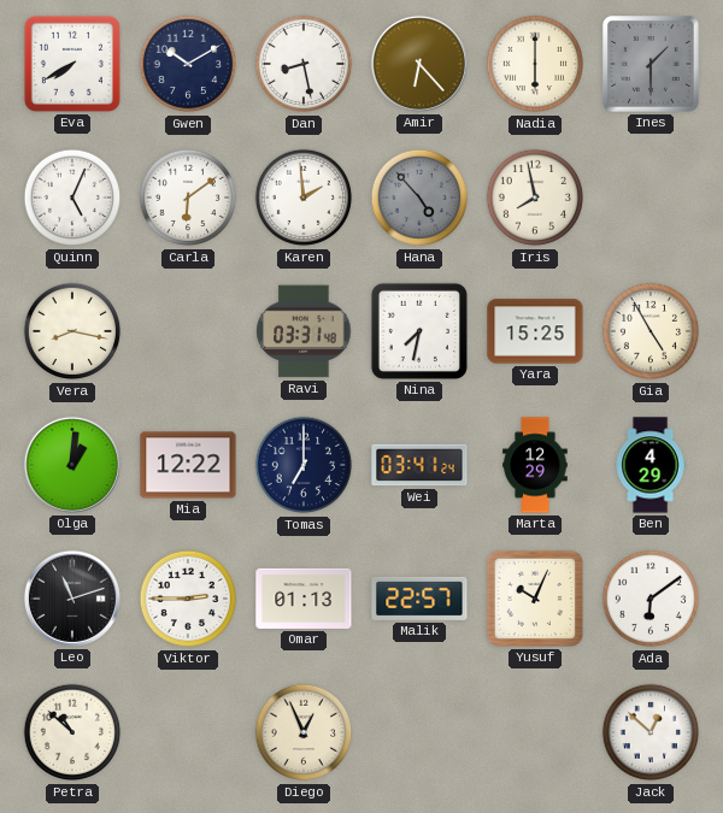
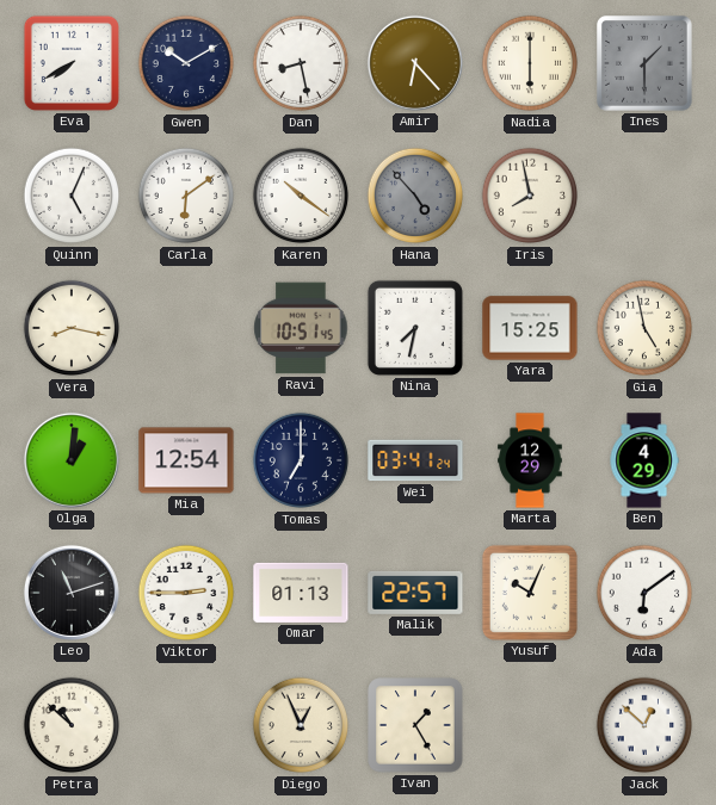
Karen: 1:59 -> 10:21 (301, 196)
Ravi: 03:31 -> 10:51 (301, 328)
Gia: 4:55 -> 4:58 (644, 328)
Mia: 12:22 -> 12:54 (186, 460)
Ivan: none -> 1:25 (415, 725)
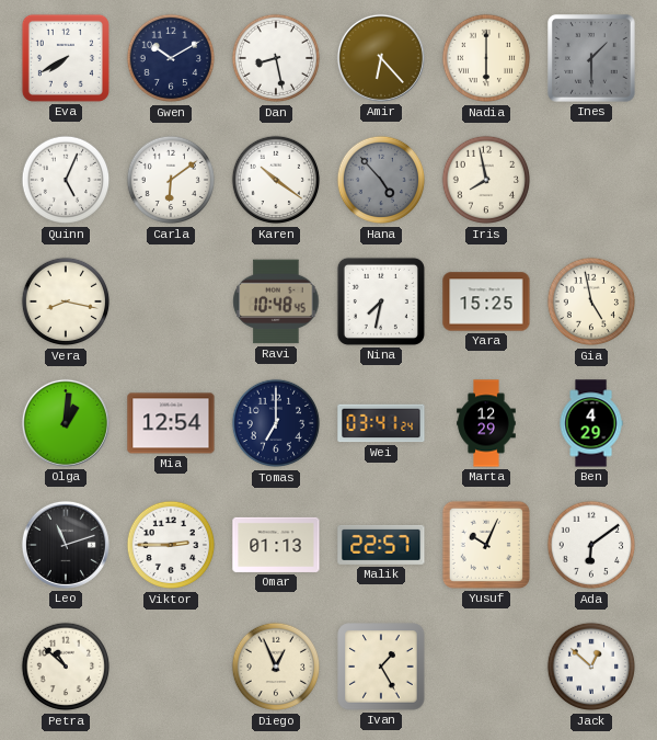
Ravi: 10:51 -> 10:48 (276, 301)
